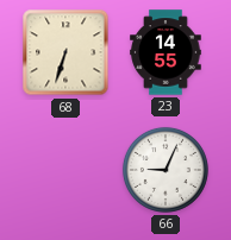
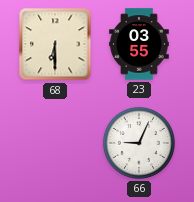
68: 6:33 -> 6:30 (55, 44)
23: 14:55 -> 03:55 (139, 44)
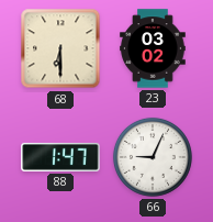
23: 03:55 -> 03:02 (153, 48)
88: none -> 1:47 (60, 157)
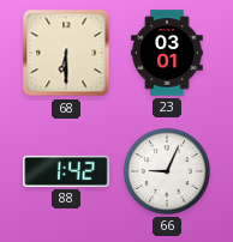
23: 03:02 -> 03:01 (167, 53)
88: 1:47 -> 1:42 (66, 171)
